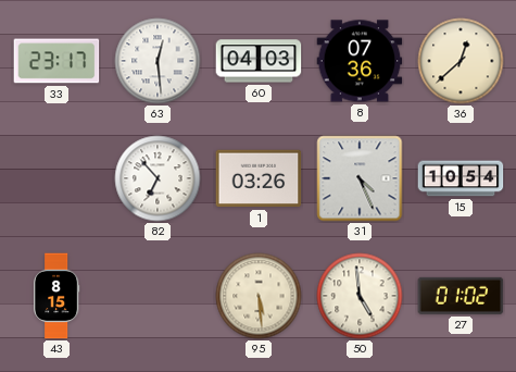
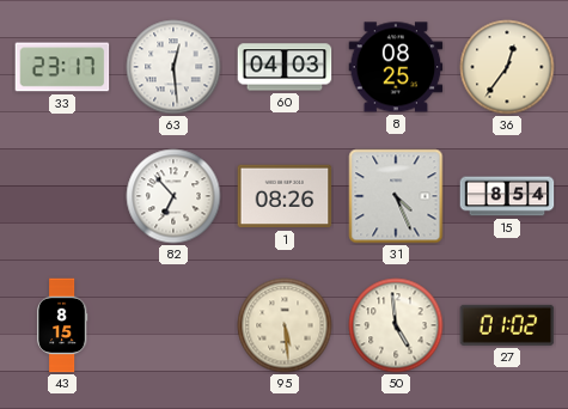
8: 07:36 -> 08:25 (396, 67)
36: 12:38 -> 12:36 (507, 67)
1: 03:26 -> 08:26 (285, 196)
15: 10:54 -> 8:54 (507, 196)
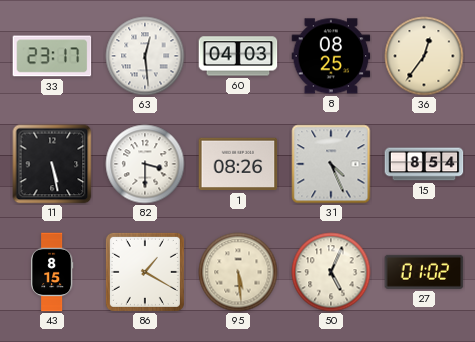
11: none -> 5:28 (52, 164)
82: 6:53 -> 3:30 (145, 164)
86: none -> 1:20 (145, 272)
50: 4:59 -> 5:04 (331, 272)
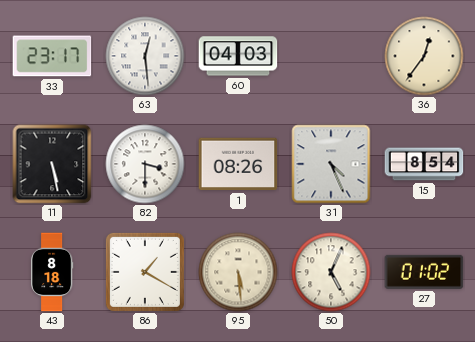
8: 08:25 -> none (331, 56)
43: 8:15 -> 8:18 (53, 272)
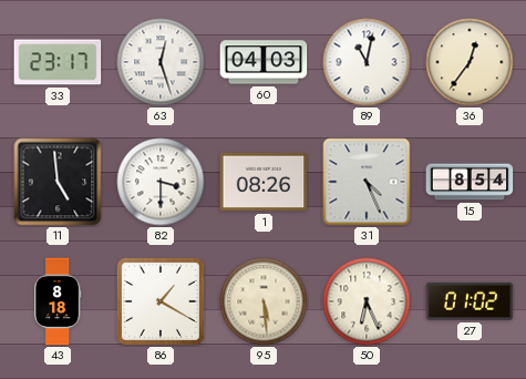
63: 12:29 -> 12:27 (161, 62)
89: none -> 11:02 (367, 62)
11: 5:28 -> 4:59 (58, 182)
50: 5:04 -> 6:26 (367, 301)
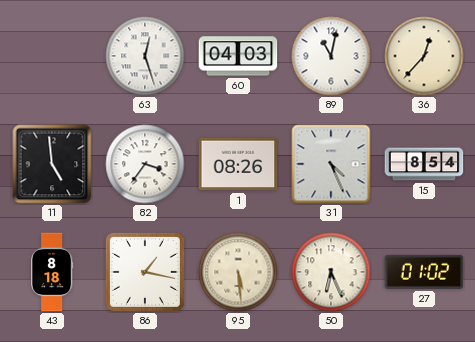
33: 23:17 -> none (58, 62)
36: 12:36 -> 12:37 (424, 56)
82: 3:30 -> 3:36 (145, 164)
86: 1:20 -> 1:17 (145, 272)
